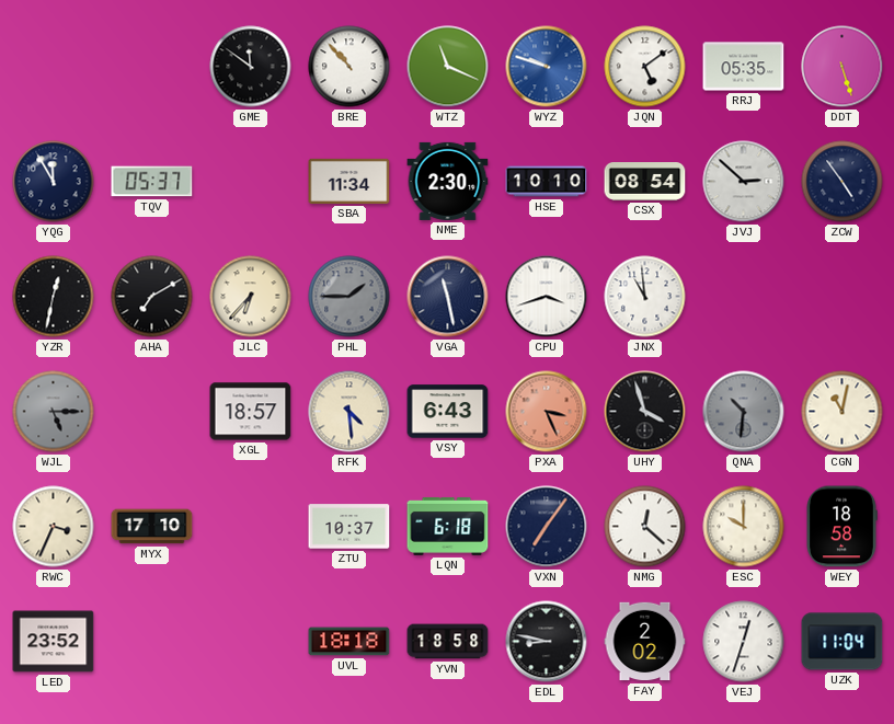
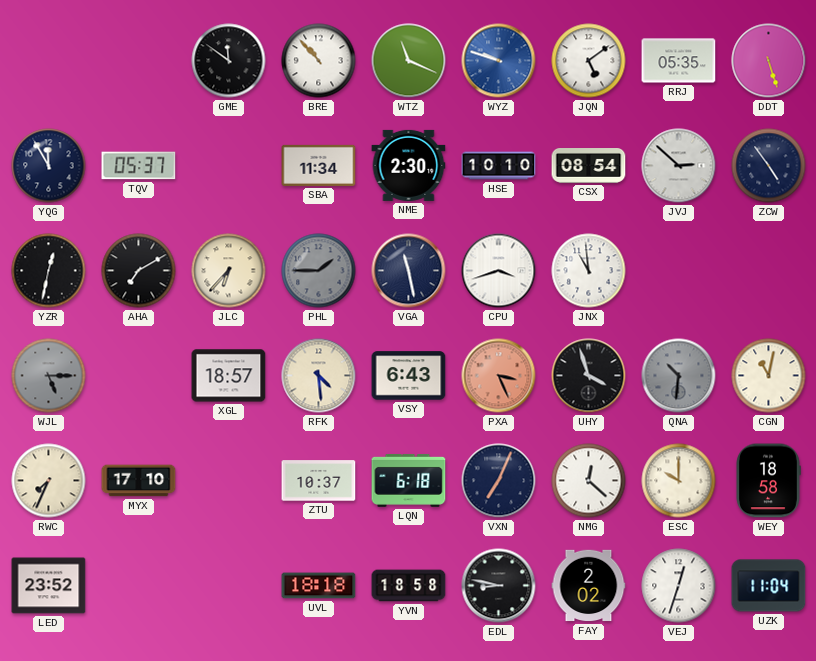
RWC: 3:34 -> 7:34 (49, 481)
VXN: 7:06 -> 7:04 (499, 481)
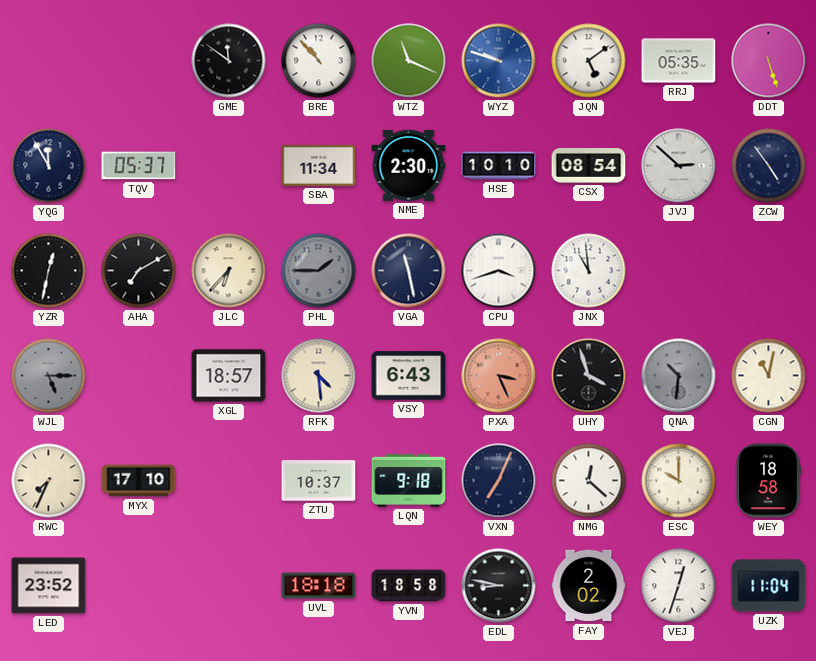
LQN: 6:18 -> 9:18 (409, 480)
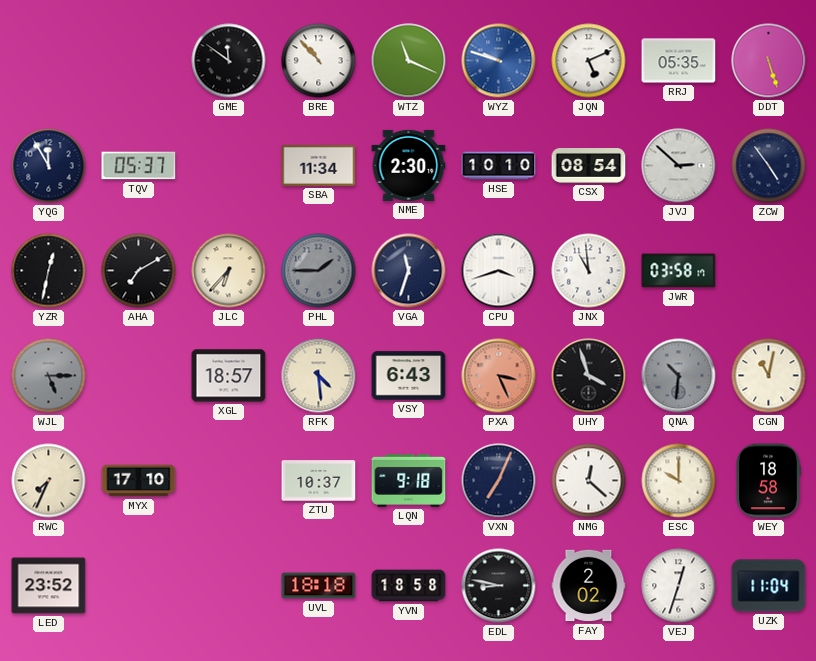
JQN: 5:09 -> 5:11 (589, 61)
VGA: 11:28 -> 11:33 (409, 271)
JWR: none -> 03:58 (679, 271)
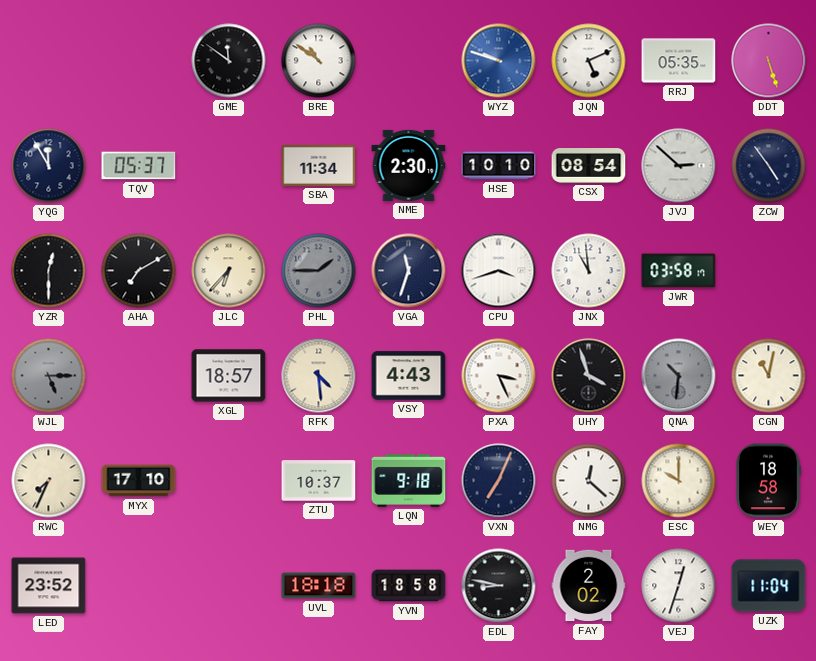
BRE: 10:53 -> 10:51 (319, 61)
WTZ: 11:19 -> none (409, 61)
YZR: 12:32 -> 12:30 (49, 271)
VSY: 6:43 -> 4:43 (409, 376)
PXA dial: salmon -> white (499, 376)
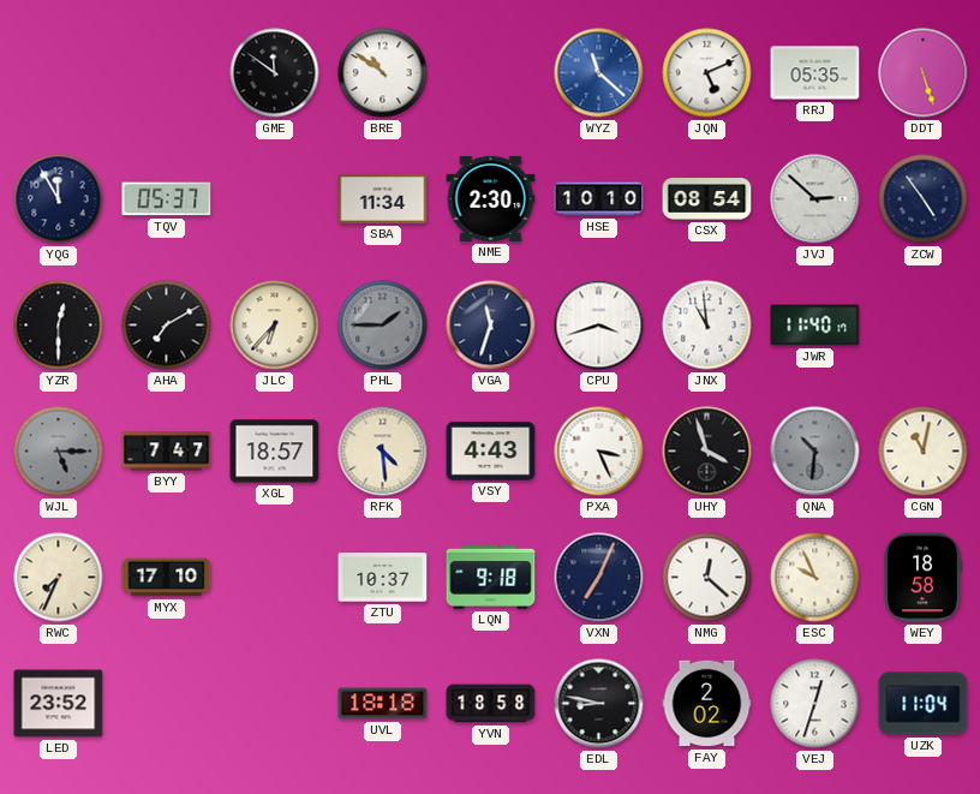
WYZ: 9:48 -> 11:22 (599, 73)
JWR: 03:58 -> 11:40 (815, 326)
BYY: none -> 7:47 (167, 452)
ESC: 10:00 -> 9:56 (815, 578)
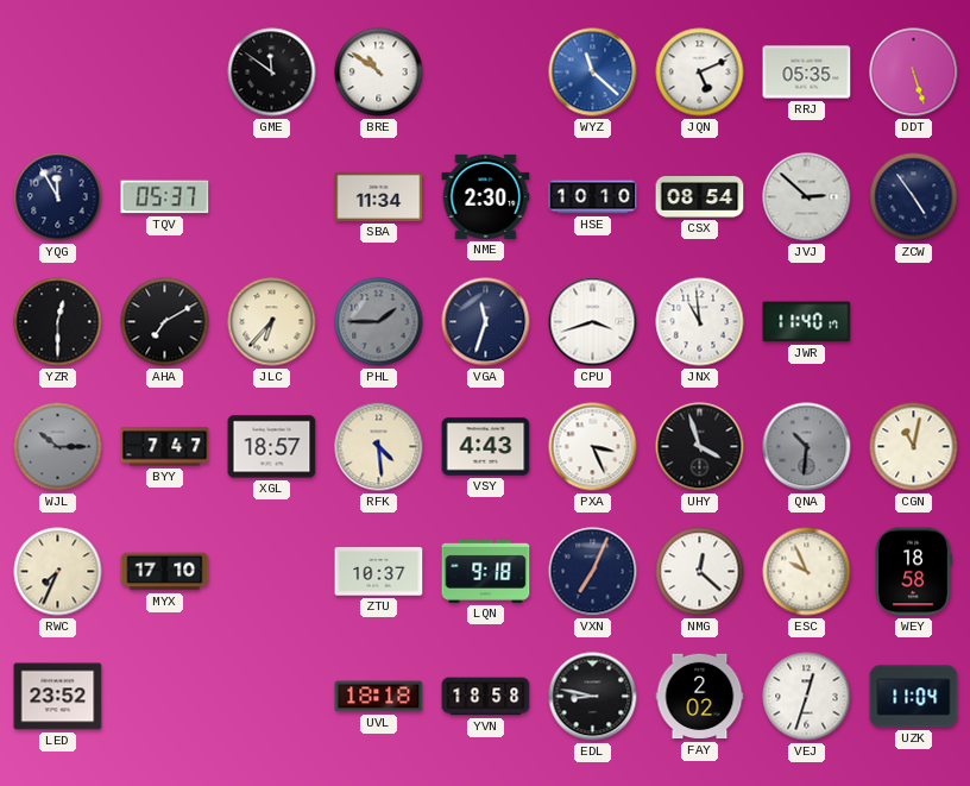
WJL: 5:15 -> 10:15 (58, 447)
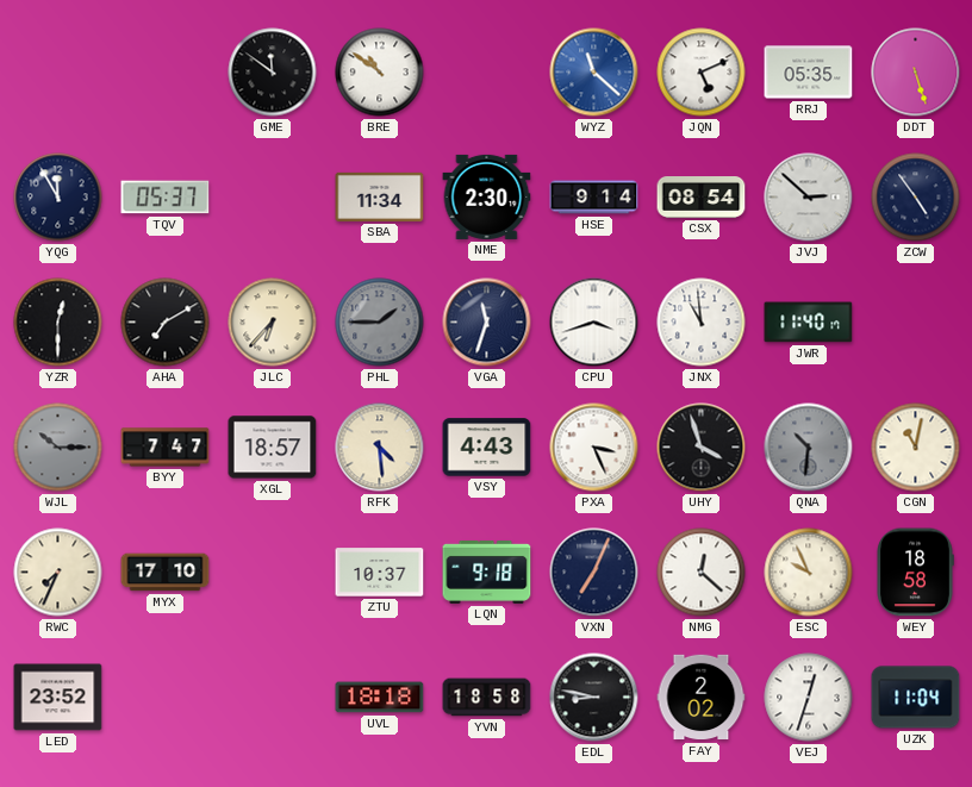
HSE: 10:10 -> 9:14 (594, 198)
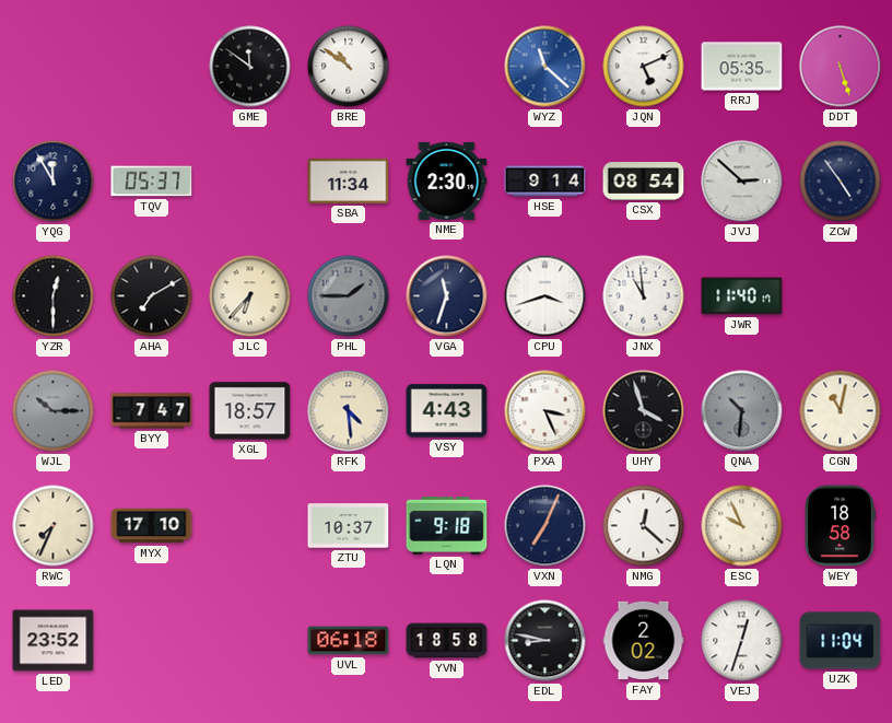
UVL: 18:18 -> 06:18 (349, 641)
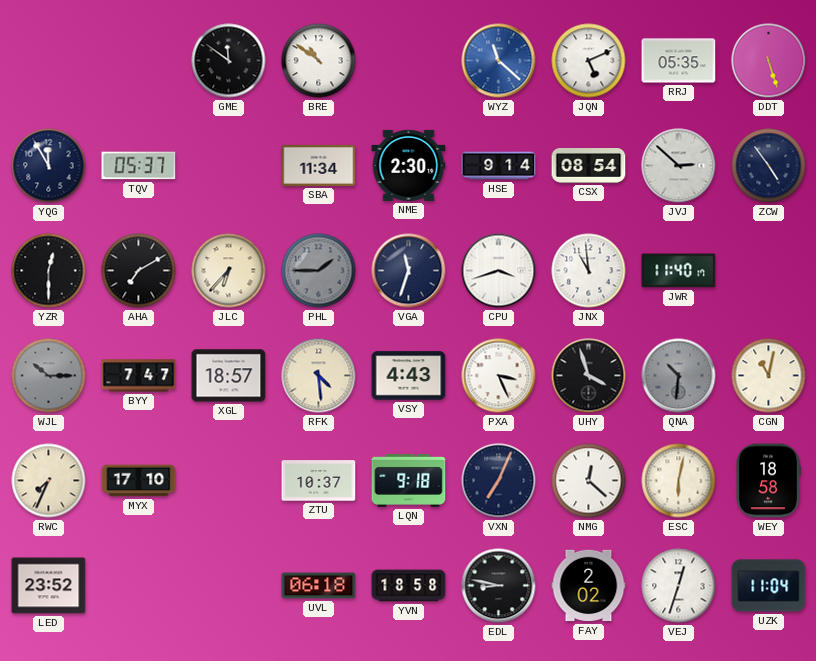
ESC: 9:56 -> 6:02 (679, 481)
